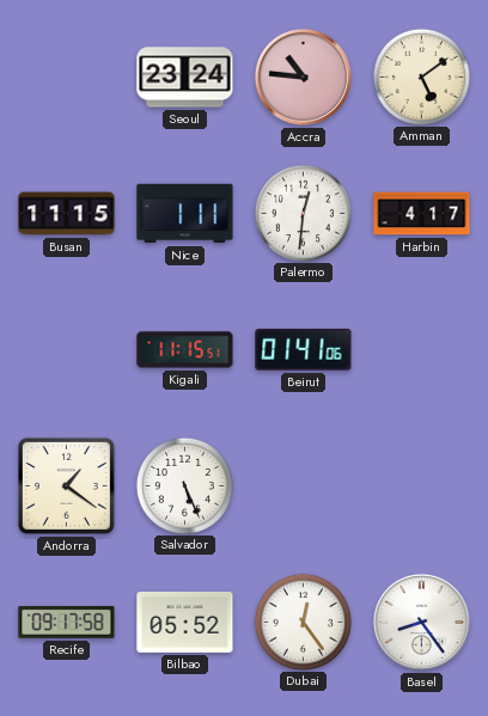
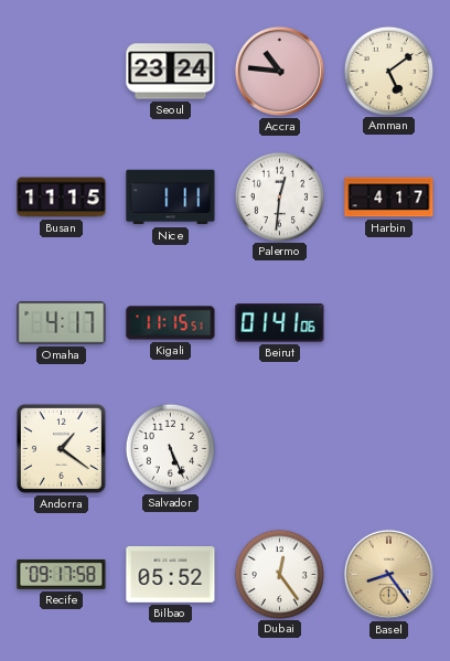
Omaha: none -> 4:17 (62, 323)
Basel dial: white -> champagne (388, 574)
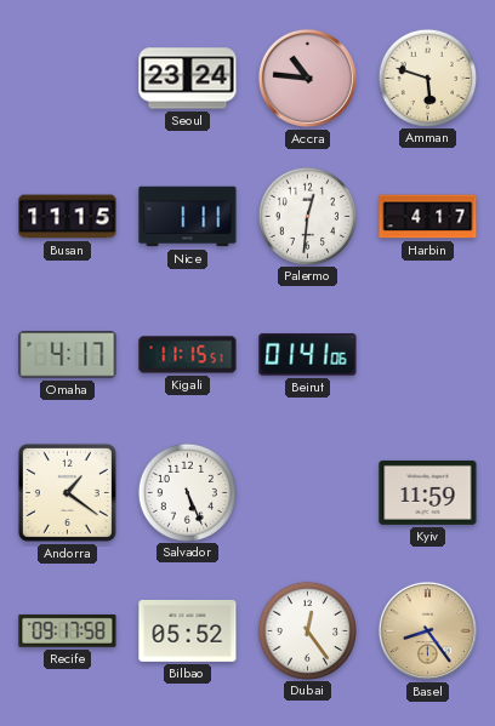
Amman: 5:09 -> 5:48 (427, 78)
Kyiv: none -> 11:59 (428, 492)
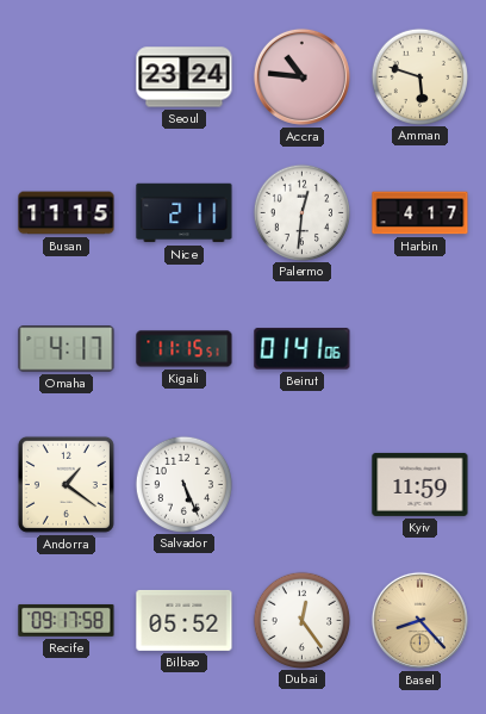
Nice: 1:11 -> 2:11 (185, 213)
Basel: 8:24 -> 8:23 (419, 620)
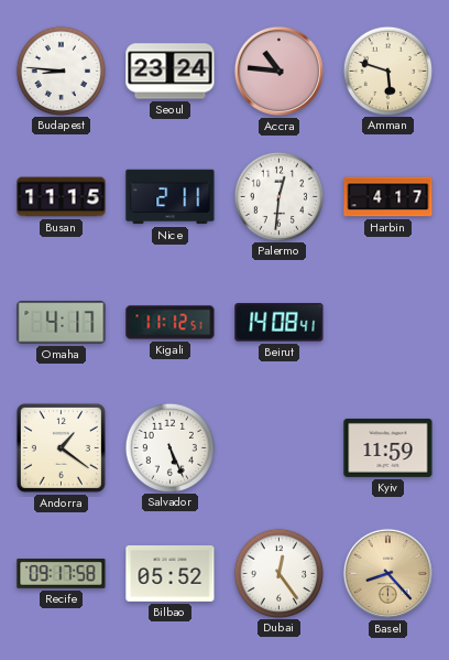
Budapest: none -> 8:46 (61, 71)
Kigali: 11:15 -> 11:12 (171, 323)
Beirut: 01:41 -> 14:08 (280, 323)
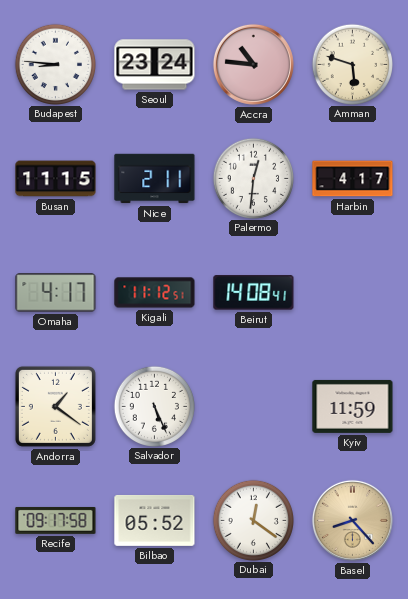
Dubai: 12:24 -> 12:21 (253, 520)
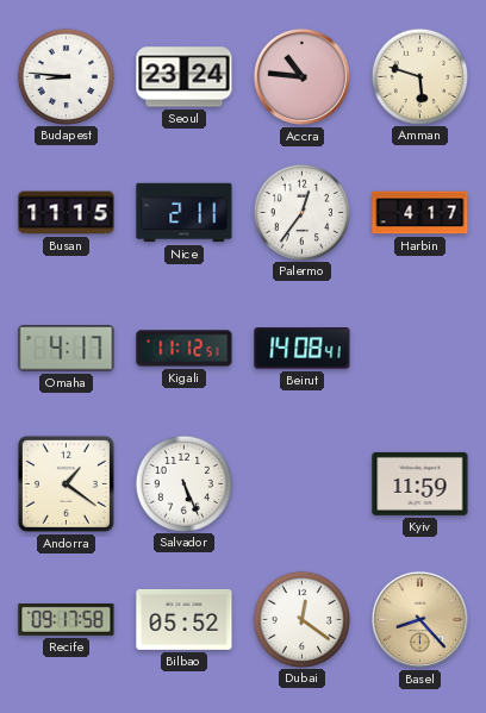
Palermo: 12:31 -> 12:36 (301, 212)
